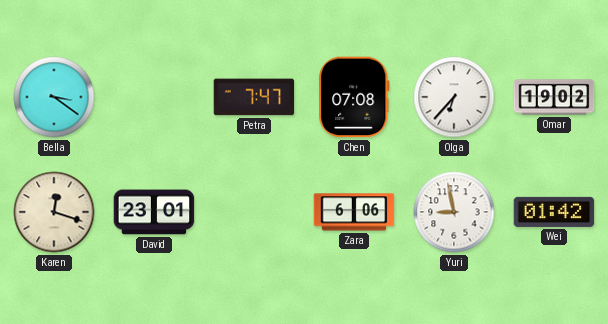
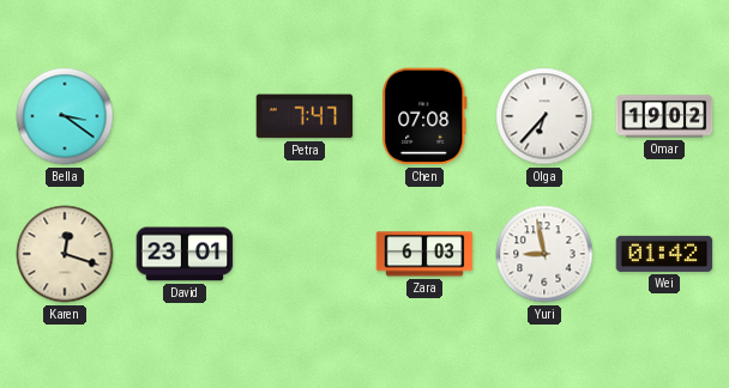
Zara: 6:06 -> 6:03 (424, 254)
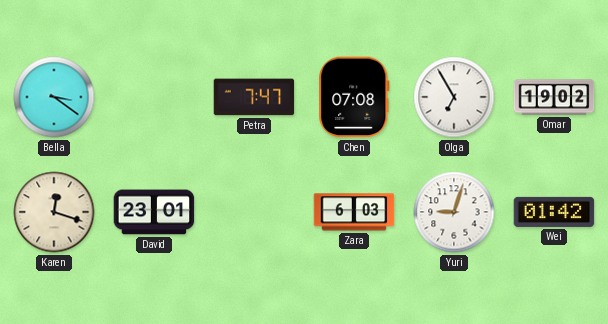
Olga: 6:37 -> 6:55 (454, 97)
Yuri: 8:58 -> 9:03 (454, 212)
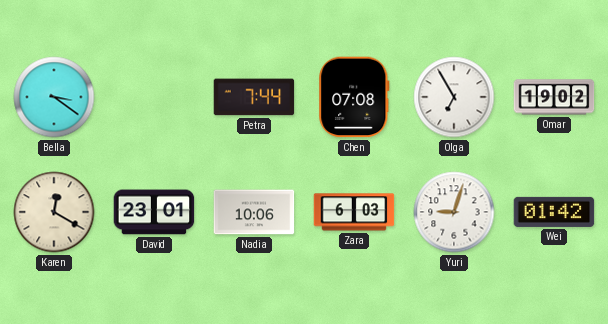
Petra: 7:47 -> 7:44 (254, 97)
Karen: 12:18 -> 12:20 (54, 212)
Nadia: none -> 10:06 (254, 212)
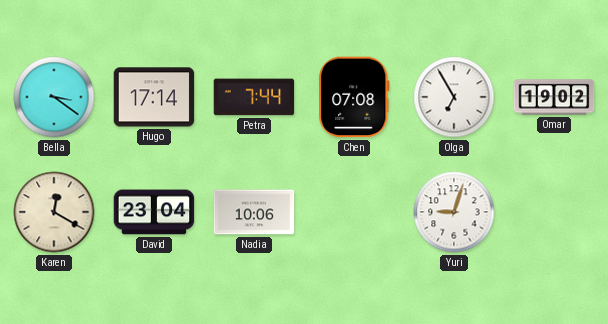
Hugo: none -> 17:14 (154, 97)
David: 23:01 -> 23:04 (154, 212)
Zara: 6:03 -> none (354, 212)
Wei: 01:42 -> none (554, 212)
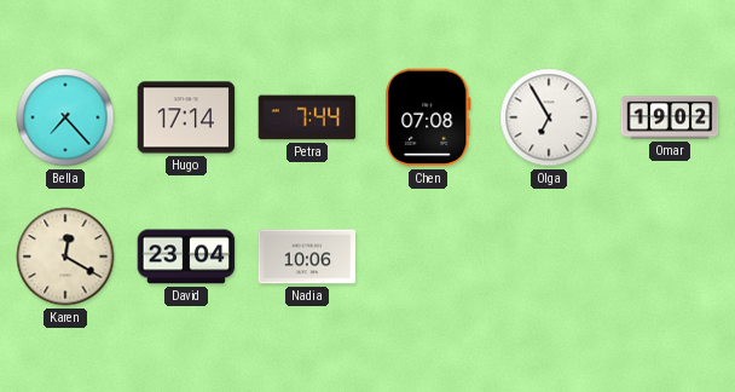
Bella: 3:21 -> 7:23 (65, 117)
Yuri: 9:03 -> none (454, 212)
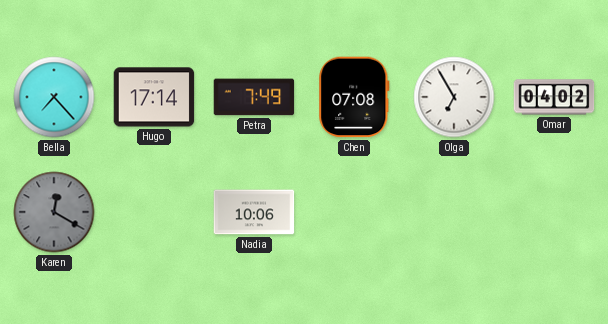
Petra: 7:44 -> 7:49 (254, 97)
Omar: 19:02 -> 04:02 (554, 97)
Karen dial: cream -> grey (54, 212)
David: 23:04 -> none (186, 256)
